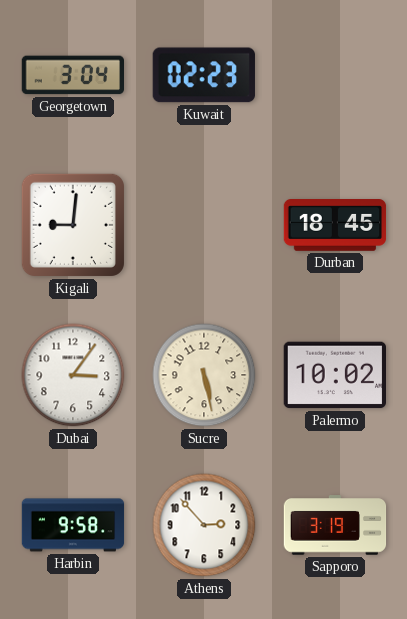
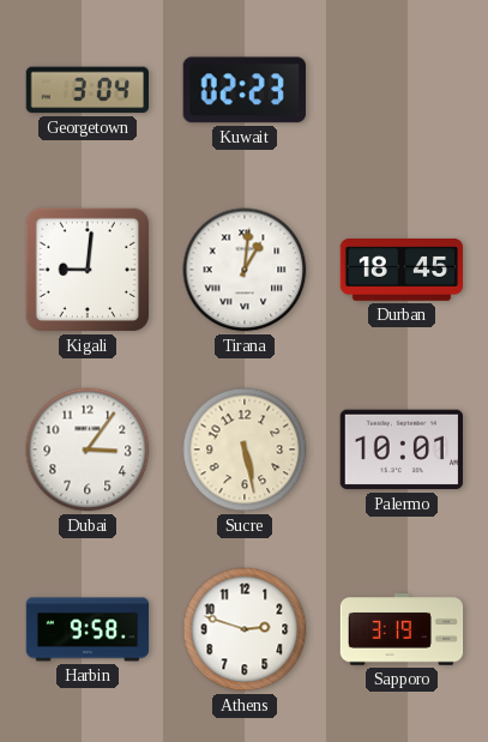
Tirana: none -> 1:01 (245, 270)
Palermo: 10:02 -> 10:01 (400, 450)
Athens: 2:53 -> 2:48 (245, 629)
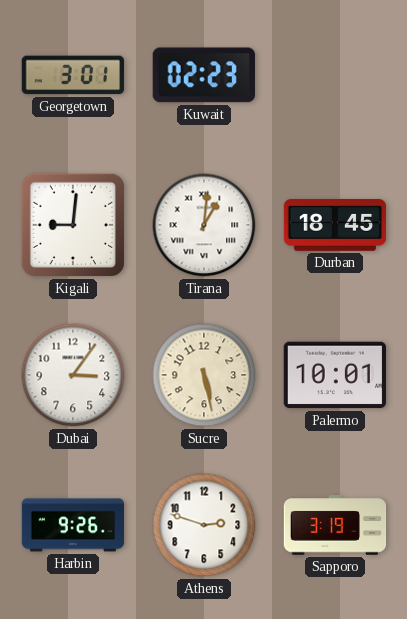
Georgetown: 3:04 -> 3:01 (73, 75)
Harbin: 9:58 -> 9:26 (73, 525)
